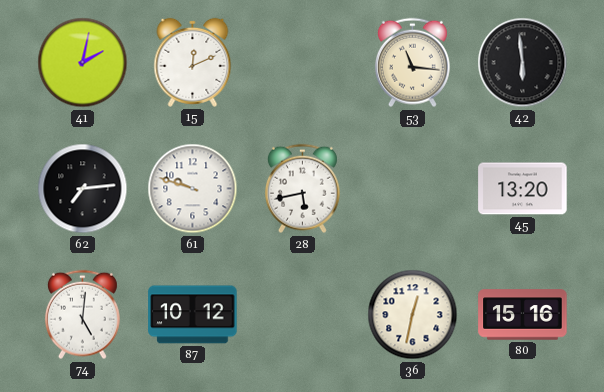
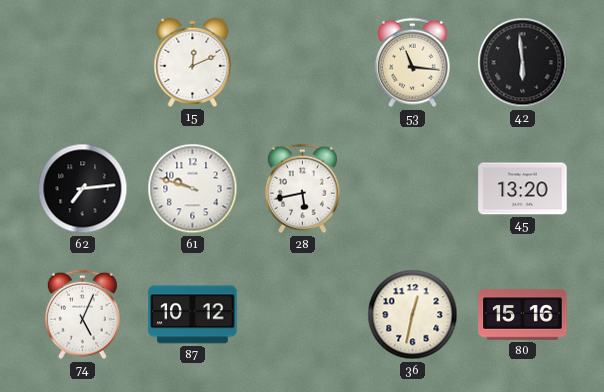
41: 2:02 -> none (83, 63)
74: 5:01 -> 5:04 (82, 315)
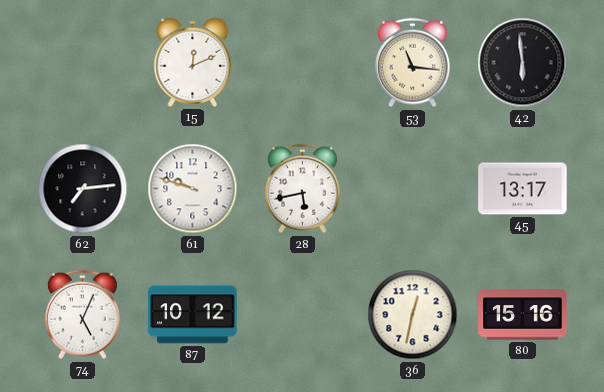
45: 13:20 -> 13:17 (523, 189)
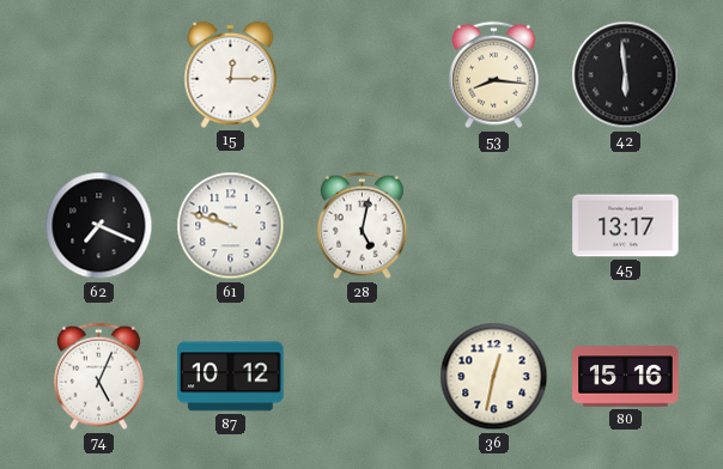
15: 12:11 -> 12:15 (231, 74)
53: 11:16 -> 8:16 (493, 75)
62: 7:14 -> 7:19 (99, 226)
28: 5:43 -> 5:02 (361, 226)
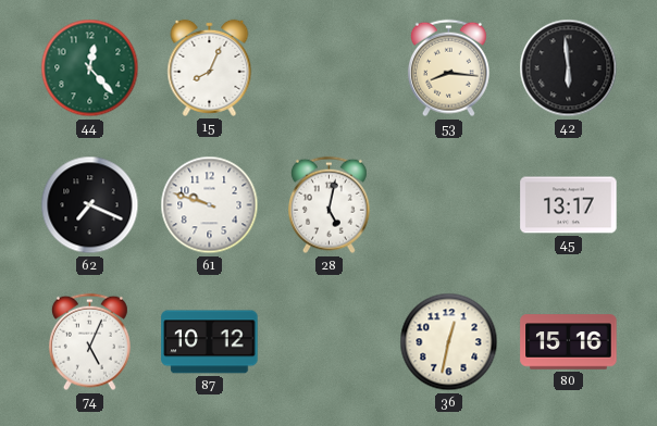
44: none -> 12:23 (90, 68)
15: 12:15 -> 8:04 (210, 67)
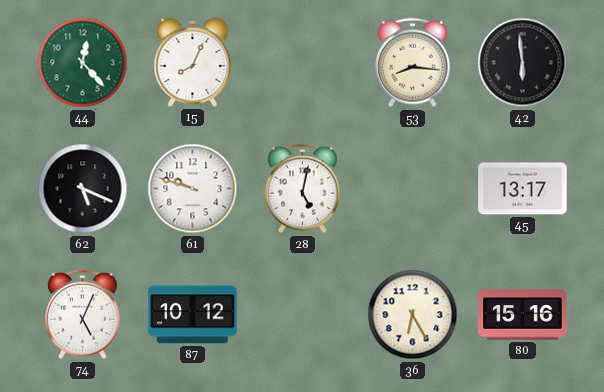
62: 7:19 -> 5:19 (83, 189)
36: 12:32 -> 6:25 (413, 315)
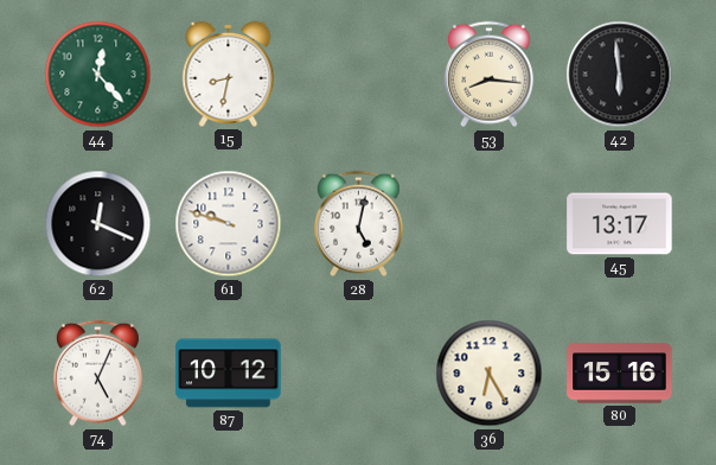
15: 8:04 -> 8:32 (229, 74)
62: 5:19 -> 12:19 (98, 224)
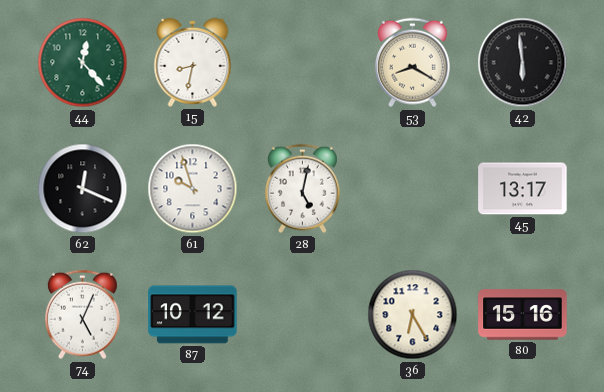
53: 8:16 -> 8:20 (412, 63)
61: 9:48 -> 9:57 (193, 189)
